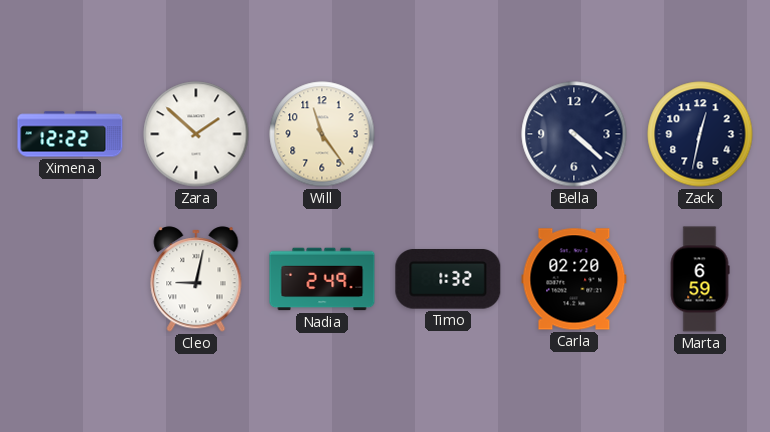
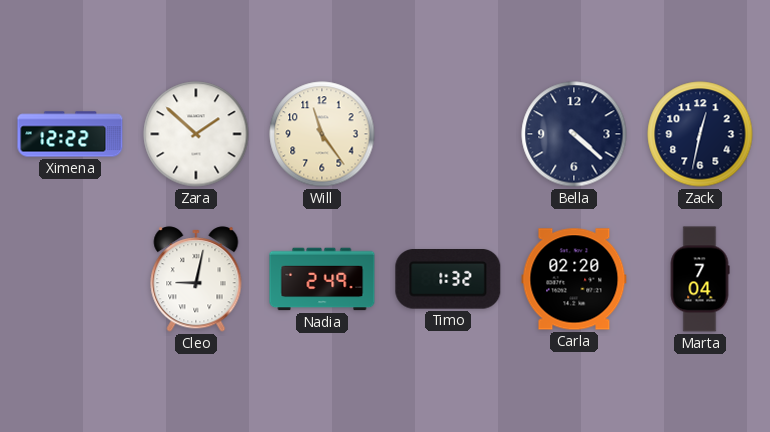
Marta: 6:59 -> 7:04 (700, 279)
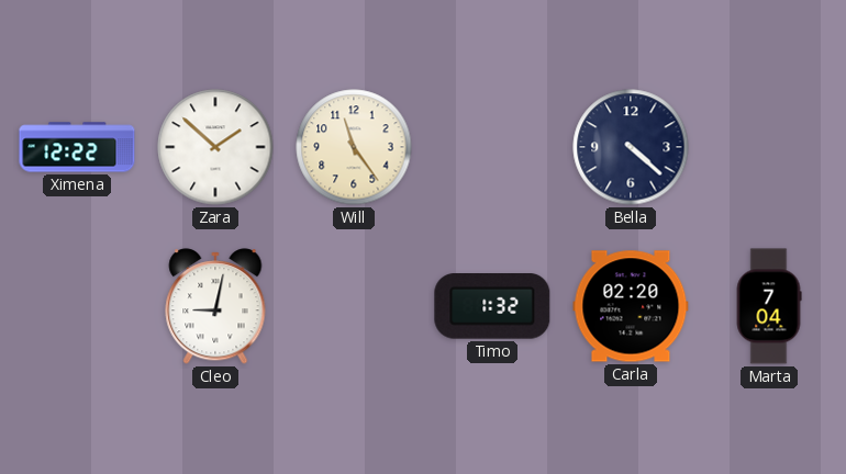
Zack: 12:32 -> none (700, 134)
Nadia: 2:49 -> none (322, 279)
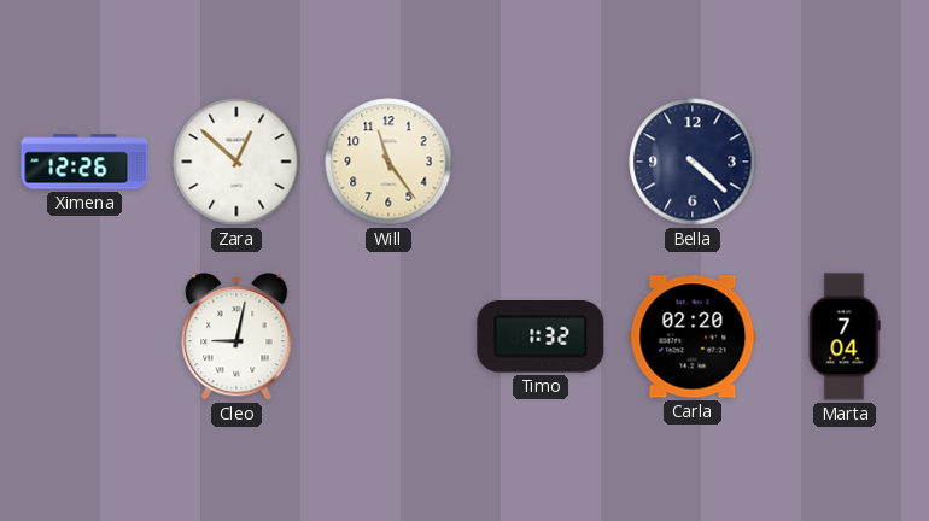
Ximena: 12:22 -> 12:26 (84, 162)
Zara: 1:52 -> 12:52 (236, 162)
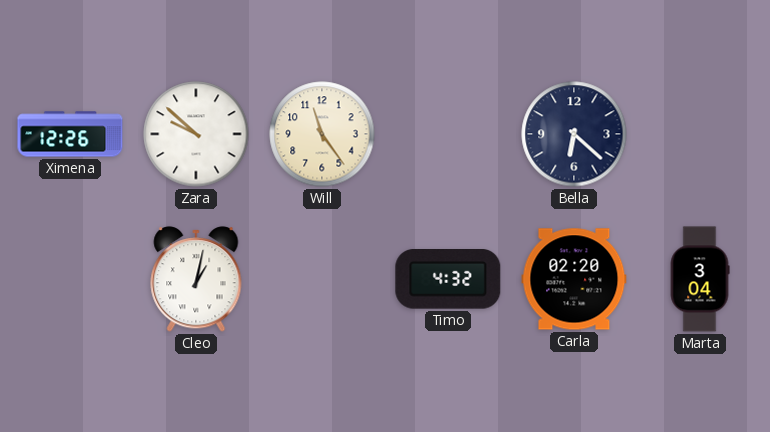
Zara: 12:52 -> 9:52 (196, 134)
Bella: 4:22 -> 6:22 (574, 134)
Cleo: 9:02 -> 1:02 (196, 279)
Timo: 1:32 -> 4:32 (448, 279)
Marta: 7:04 -> 3:04 (700, 279)
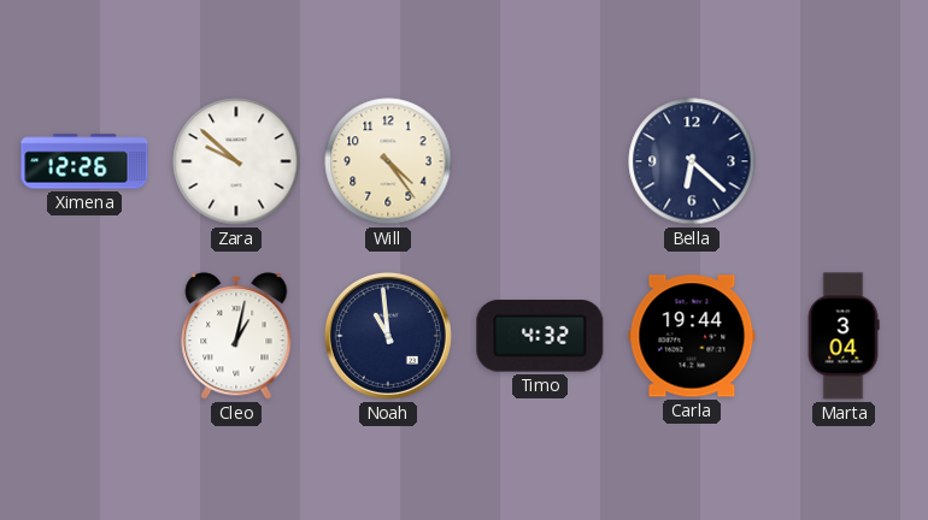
Will: 11:24 -> 4:24 (388, 161)
Noah: none -> 10:59 (388, 336)
Carla: 02:20 -> 19:44 (692, 336)
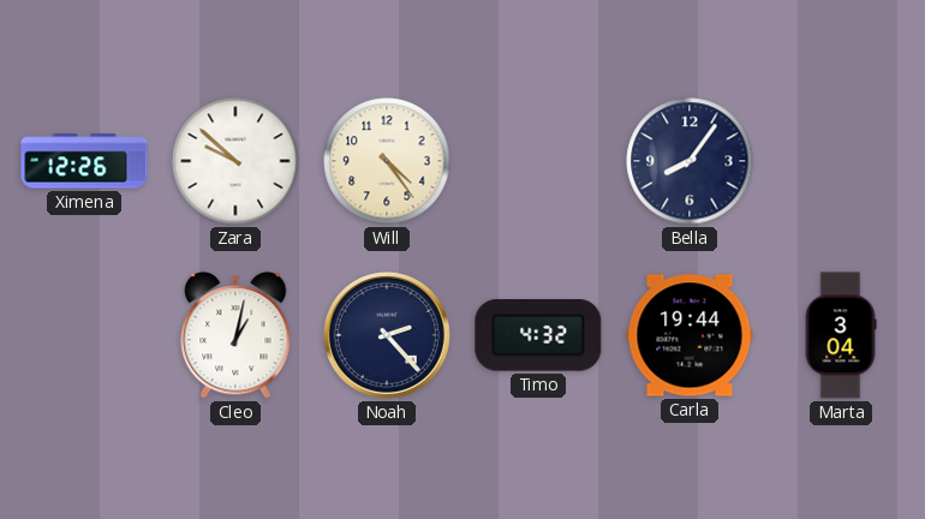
Bella: 6:22 -> 8:06 (690, 161)
Noah: 10:59 -> 2:23 (387, 335)
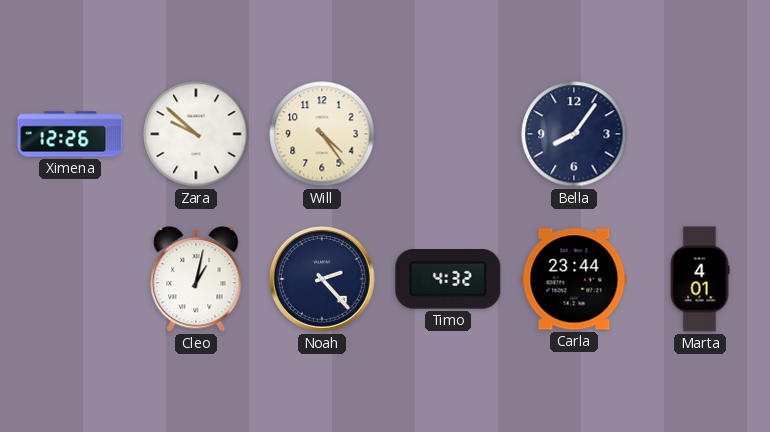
Carla: 19:44 -> 23:44 (574, 279)
Marta: 3:04 -> 4:01 (700, 279)
